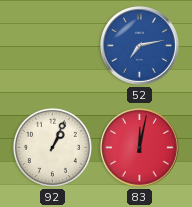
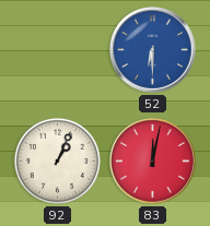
52: 7:13 -> 6:30 (153, 50)
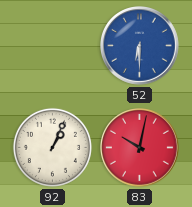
83: 12:02 -> 10:02 (140, 148)
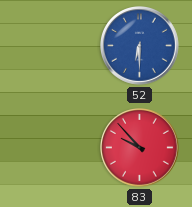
92: 1:04 -> none (52, 147)
83: 10:02 -> 9:53 (140, 148)
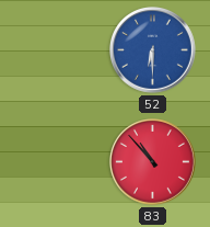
83: 9:53 -> 10:53 (153, 162)
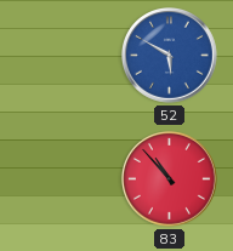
52: 6:30 -> 5:50 (170, 56)
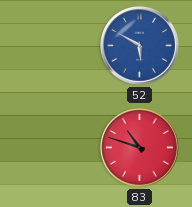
83: 10:53 -> 10:48 (140, 148)
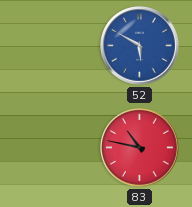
83: 10:48 -> 10:47 (140, 148)
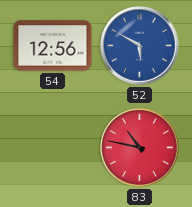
54: none -> 12:56 (53, 46)
